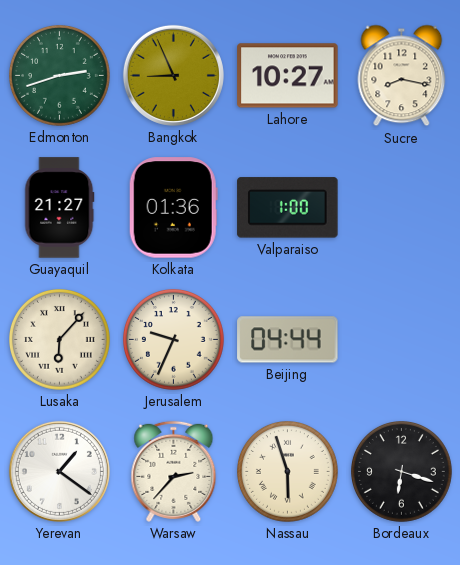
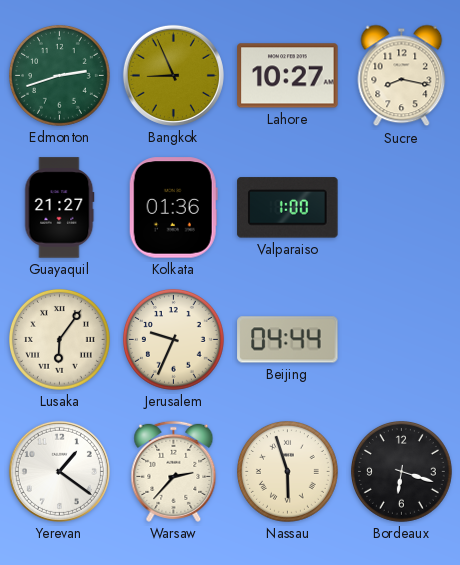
Lusaka: 6:07 -> 6:06 (60, 340)
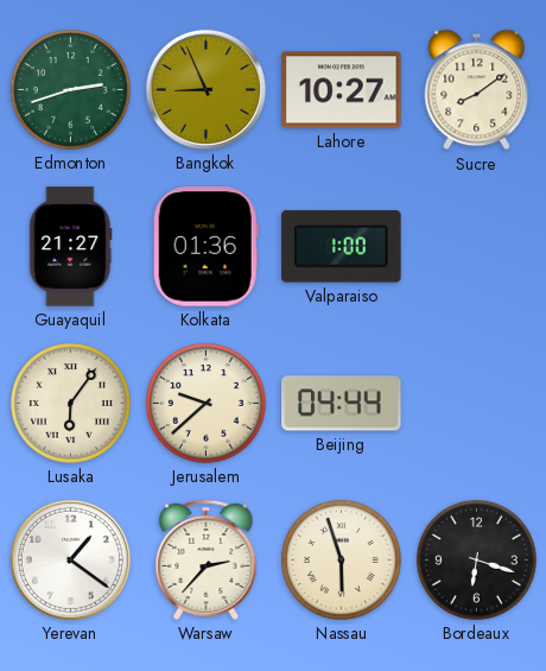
Sucre: 8:17 -> 8:09 (477, 90)
Jerusalem: 9:34 -> 9:38 (207, 404)
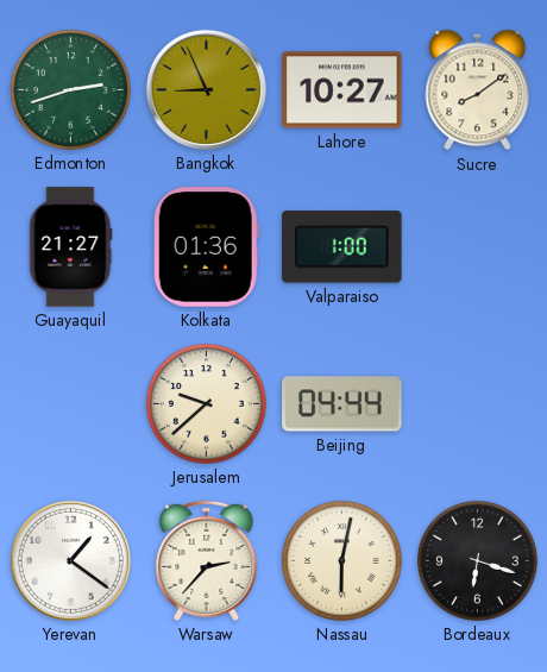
Lusaka: 6:06 -> none (71, 404)
Nassau: 5:57 -> 6:02 (342, 561)
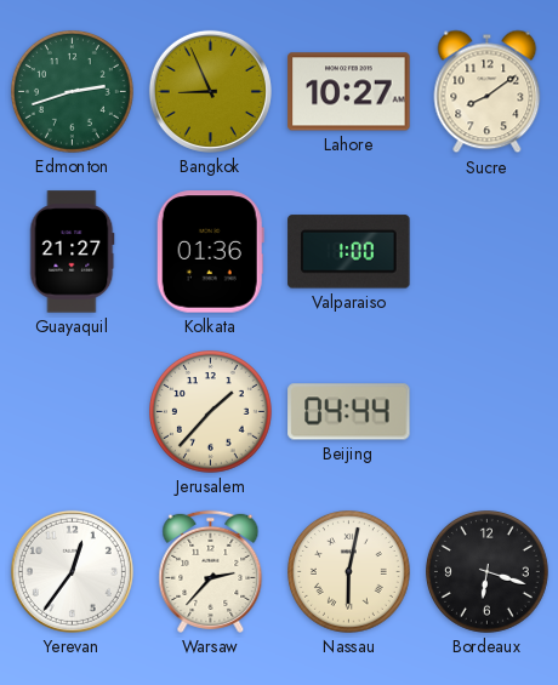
Jerusalem: 9:38 -> 1:37 (211, 412)
Yerevan: 1:21 -> 12:36 (72, 571)
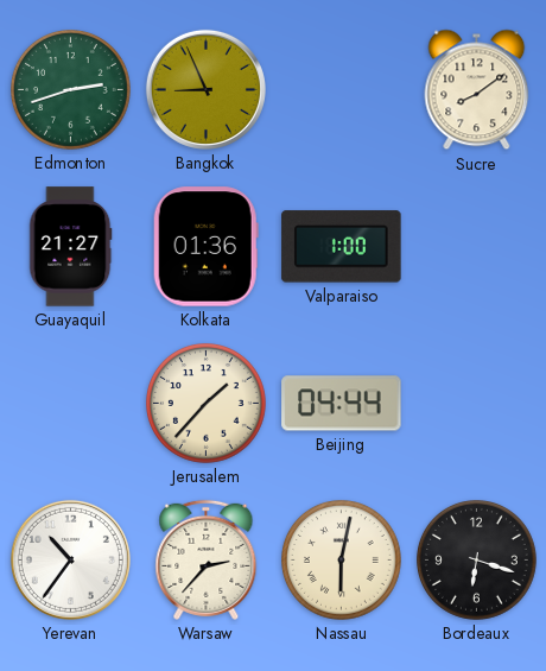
Lahore: 10:27 -> none (349, 92)
Yerevan: 12:36 -> 10:36 (70, 559)
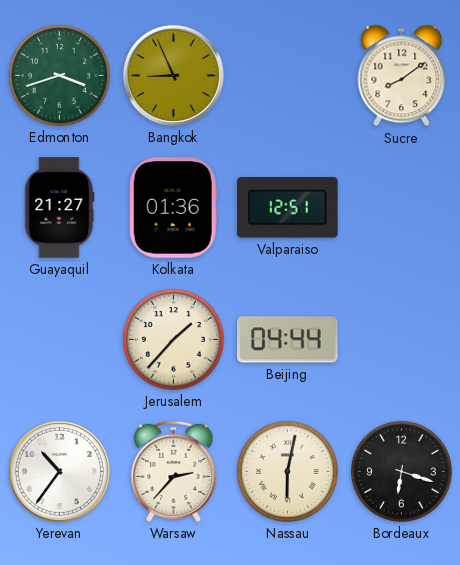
Edmonton: 2:42 -> 3:42 (60, 76)
Valparaiso: 1:00 -> 12:51 (288, 208)
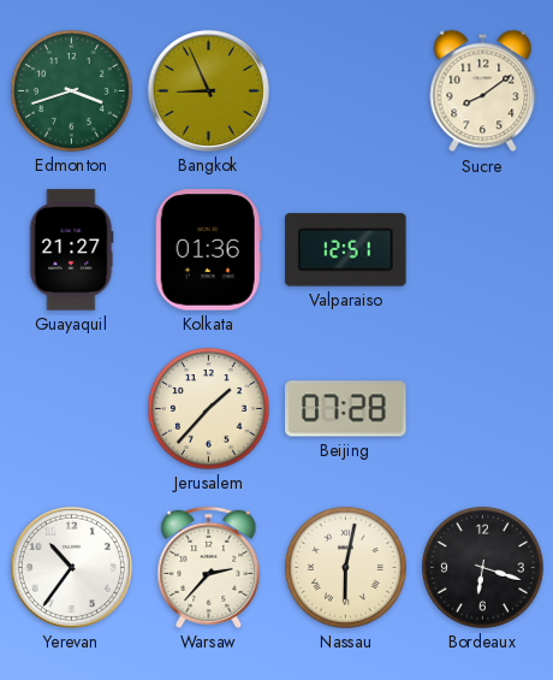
Beijing: 04:44 -> 07:28 (346, 409)
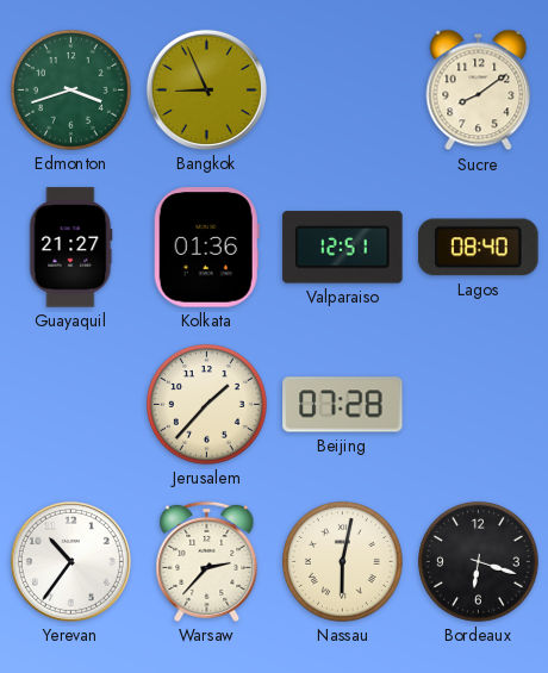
Lagos: none -> 08:40 (479, 248)
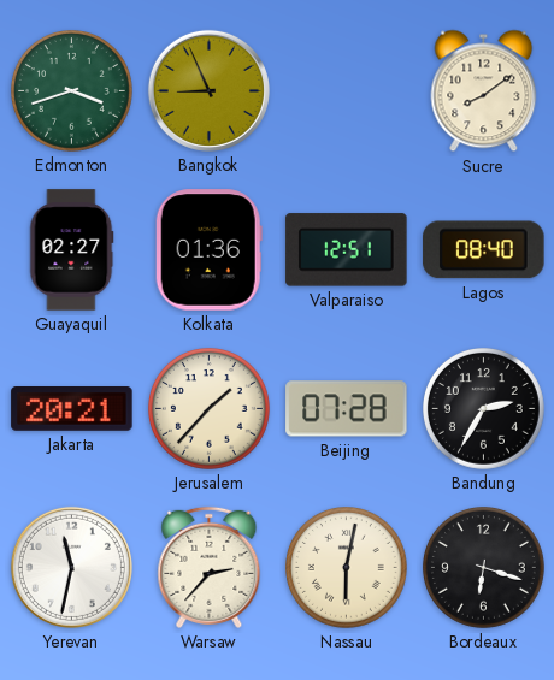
Guayaquil: 21:27 -> 02:27 (72, 250)
Jakarta: none -> 20:21 (72, 409)
Bandung: none -> 2:35 (484, 409)
Yerevan: 10:36 -> 11:32 (71, 567)
